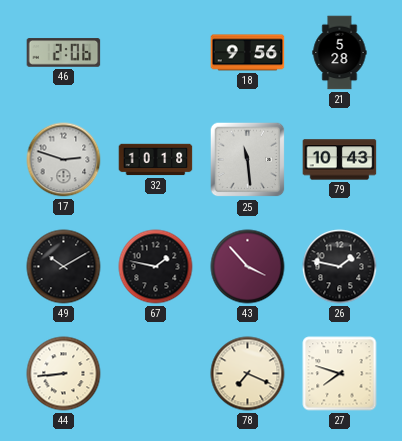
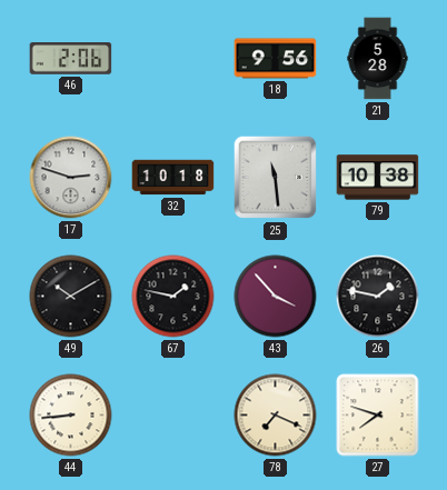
79: 10:43 -> 10:38 (378, 178)
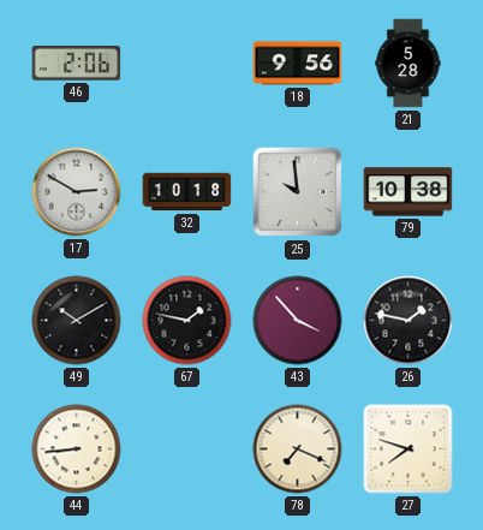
17: 2:48 -> 2:50 (77, 192)
25: 11:29 -> 9:59 (298, 192)
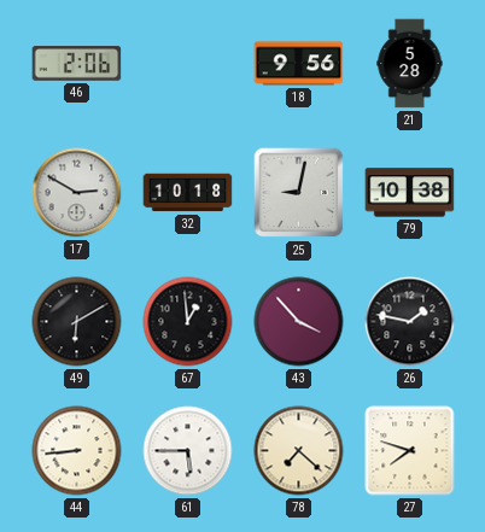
25: 9:59 -> 9:02 (299, 193)
49: 10:10 -> 6:10 (77, 322)
67: 1:47 -> 12:59 (188, 322)
61: none -> 5:45 (188, 451)
78: 7:19 -> 7:22 (299, 451)
